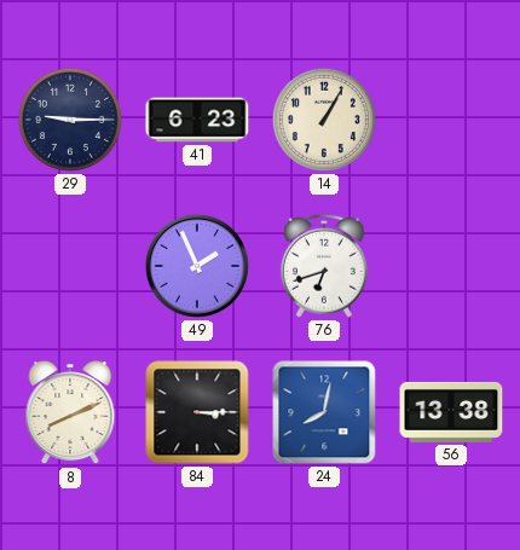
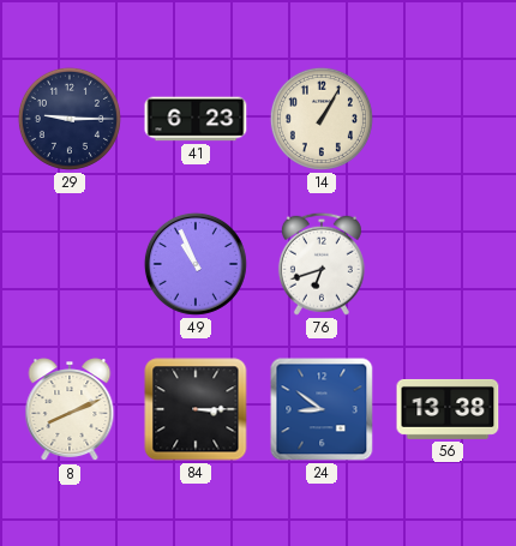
49: 1:56 -> 10:56 (196, 264)
24: 8:02 -> 8:51 (322, 409)
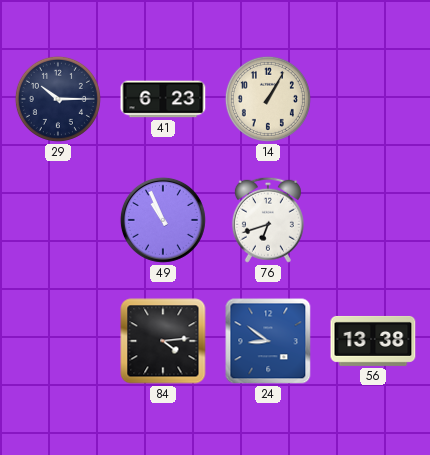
29: 9:15 -> 10:15 (58, 99)
8: 8:11 -> none (70, 410)
84: 3:15 -> 4:14 (163, 341)
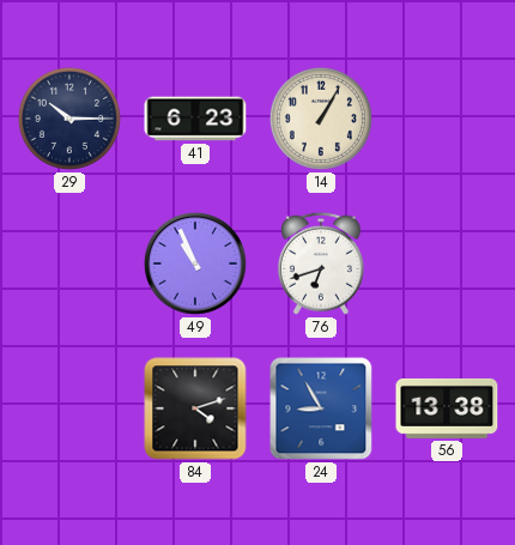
84: 4:14 -> 4:12 (195, 408)
24: 8:51 -> 8:55 (321, 408)
